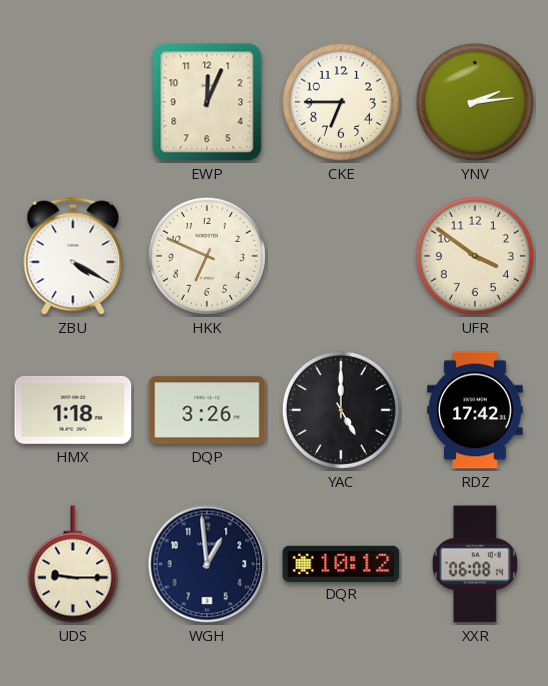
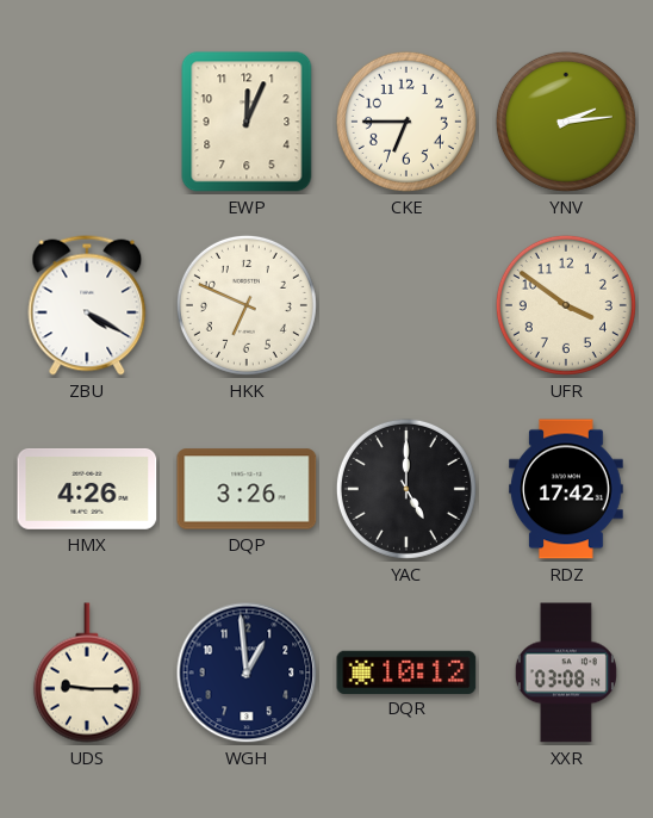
HMX: 1:18 -> 4:26 (87, 489)
XXR: 06:08 -> 03:08 (566, 673)
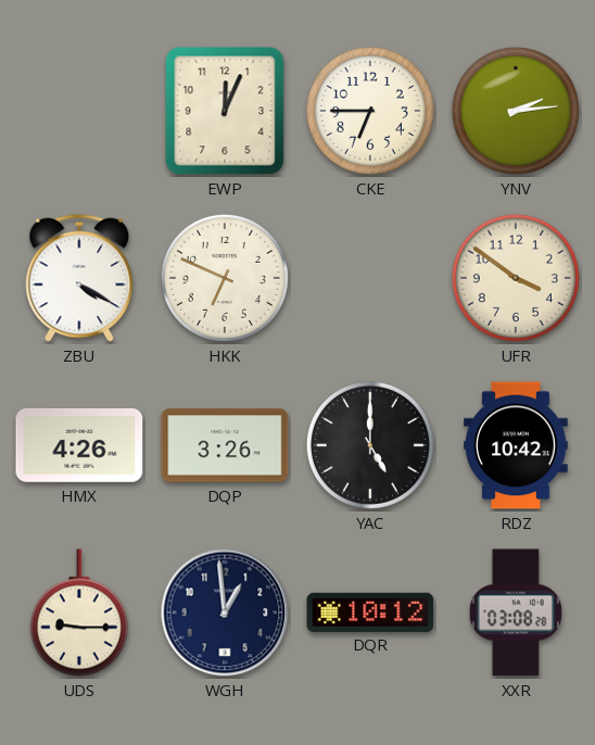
RDZ: 17:42 -> 10:42 (516, 445)
XXR: 03:08:14 -> 03:08:28 (516, 613)
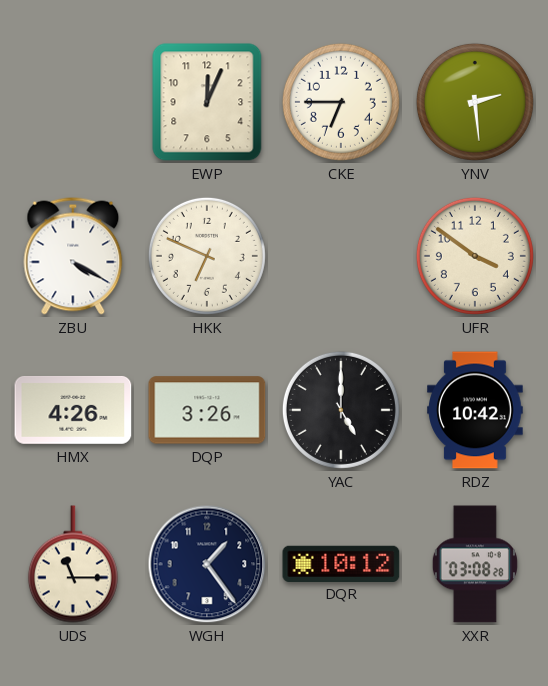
YNV: 2:14 -> 2:29 (475, 102)
UDS: 9:15 -> 11:15 (73, 564)
WGH: 12:59 -> 1:24 (207, 564)
